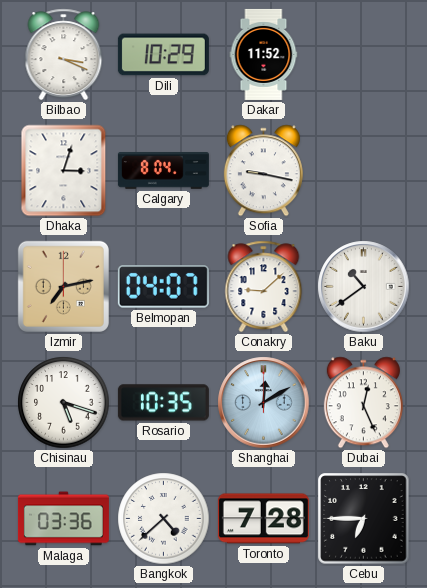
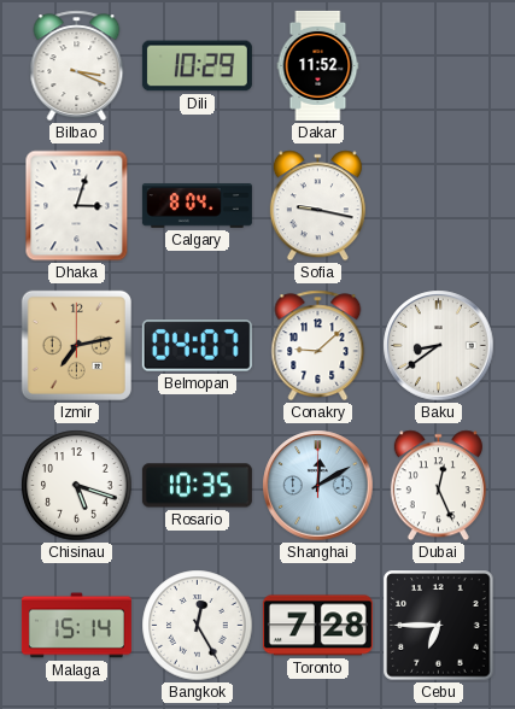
Baku: 10:39 -> 8:39 (439, 346)
Malaga: 03:36 -> 15:14 (76, 626)
Bangkok: 4:38 -> 12:25 (198, 626)
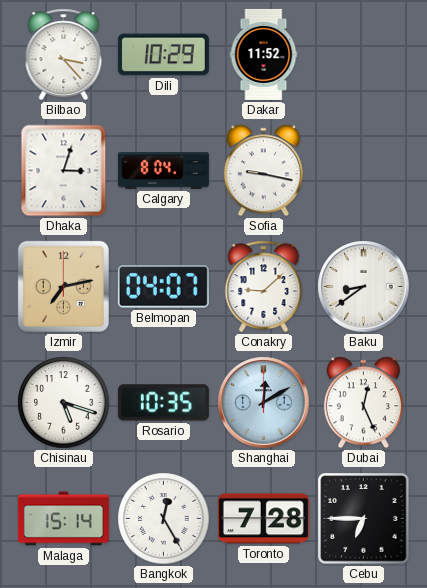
Bilbao: 3:19 -> 3:23 (64, 55)
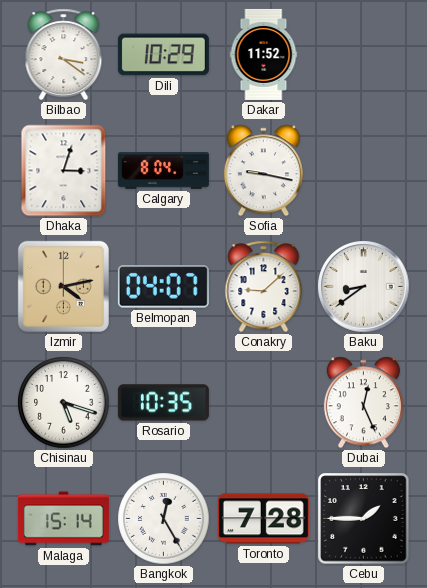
Bilbao: 3:23 -> 3:21 (64, 55)
Izmir: 7:13 -> 4:13 (63, 286)
Shanghai: 12:10 -> none (264, 403)
Cebu: 6:45 -> 1:45 (364, 519)
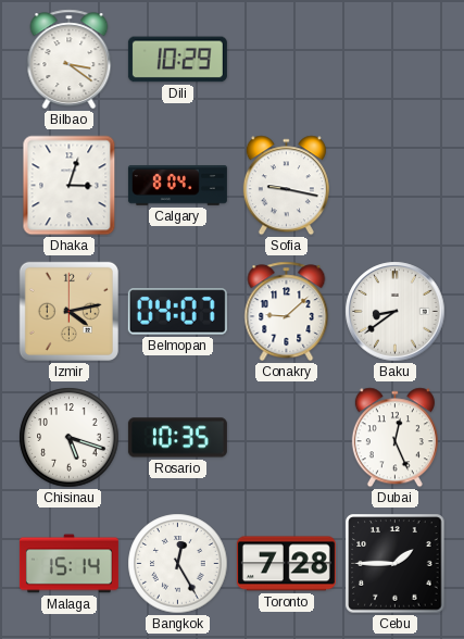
Dakar: 11:52 -> none (264, 54)
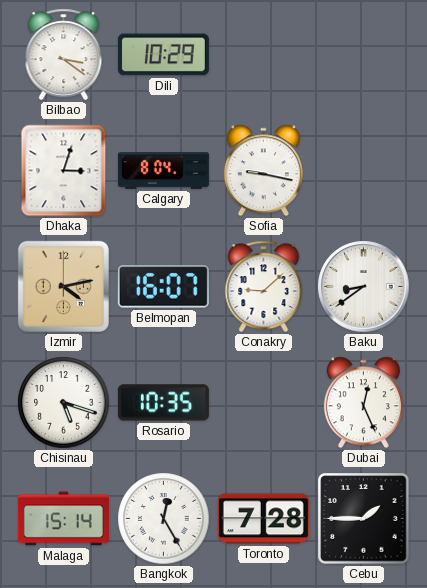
Belmopan: 04:07 -> 16:07 (163, 287)
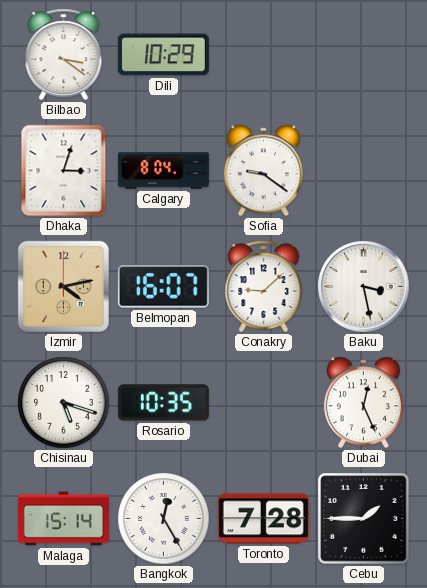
Sofia: 9:17 -> 9:21 (263, 171)
Baku: 8:39 -> 3:28 (364, 287)
